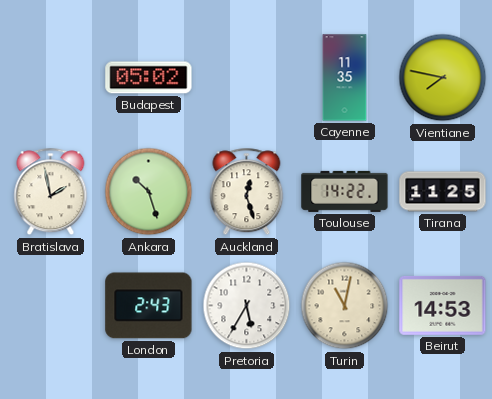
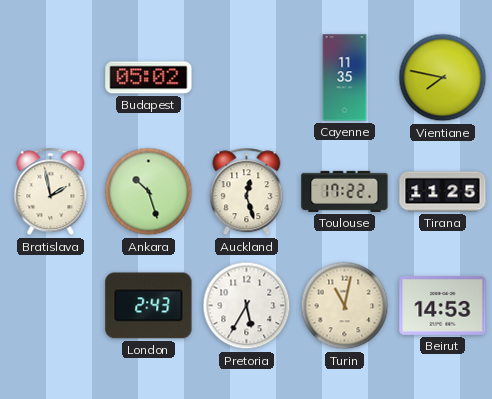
Toulouse: 14:22 -> 17:22 (345, 191)
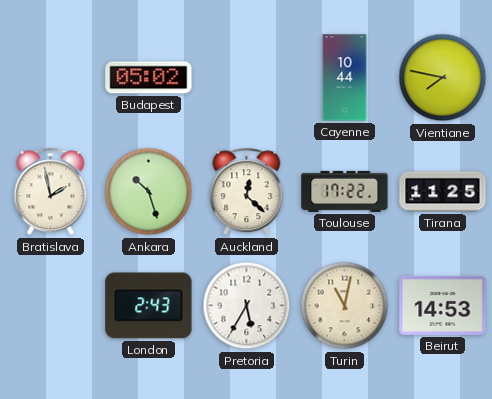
Cayenne: 11:35 -> 10:44 (345, 78)
Auckland: 12:27 -> 12:22 (247, 192)
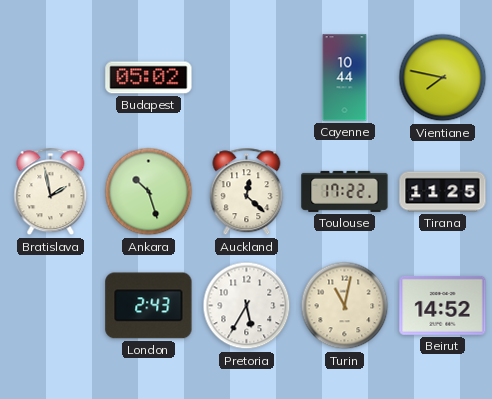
Beirut: 14:53 -> 14:52 (443, 305)
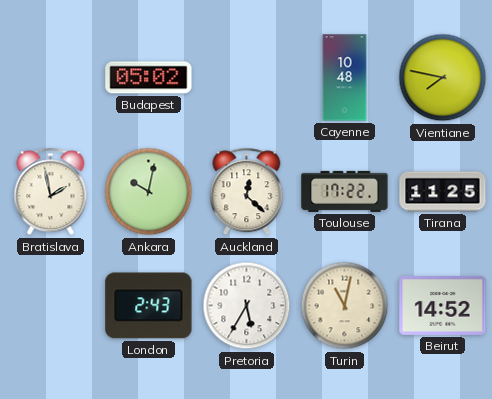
Cayenne: 10:44 -> 10:48 (345, 78)
Ankara: 10:27 -> 10:02 (149, 192)
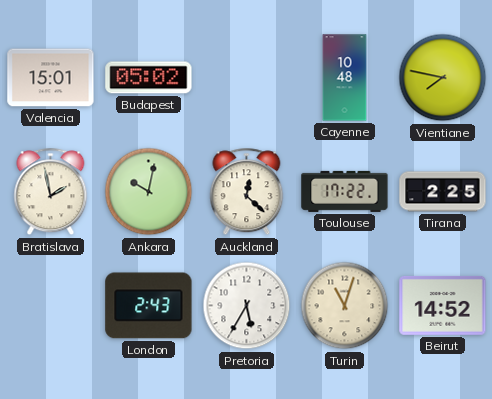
Valencia: none -> 15:01 (51, 78)
Tirana: 11:25 -> 2:25 (443, 192)
Turin: 11:02 -> 11:03 (345, 306)
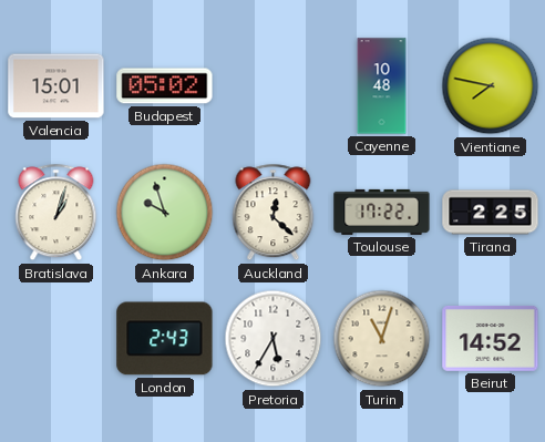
Bratislava: 1:58 -> 1:03 (56, 213)
Ankara: 10:02 -> 9:57 (165, 213)
